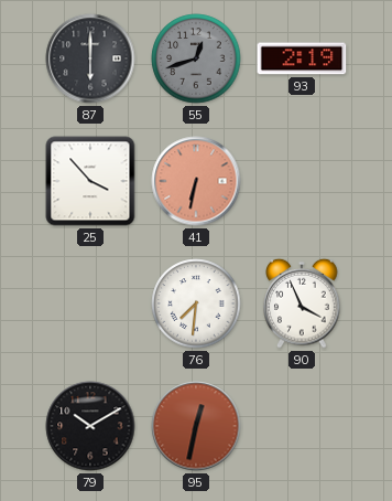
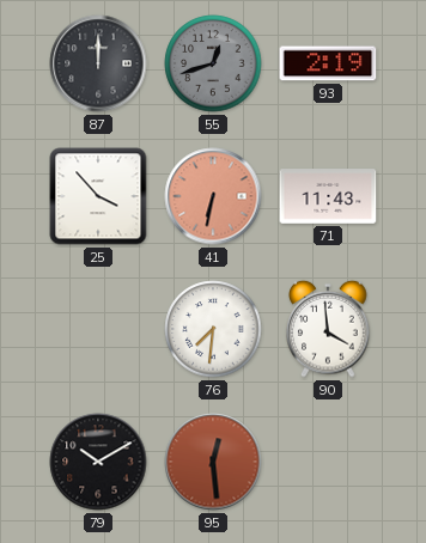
87: 6:00 -> 12:00 (98, 63)
71: none -> 11:43 (328, 196)
90: 3:56 -> 3:59 (328, 329)
95: 12:32 -> 12:29 (213, 462)
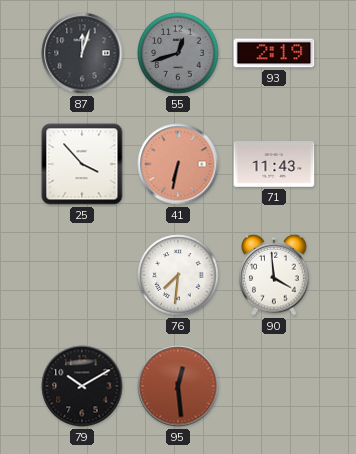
87: 12:00 -> 12:03 (82, 53)
